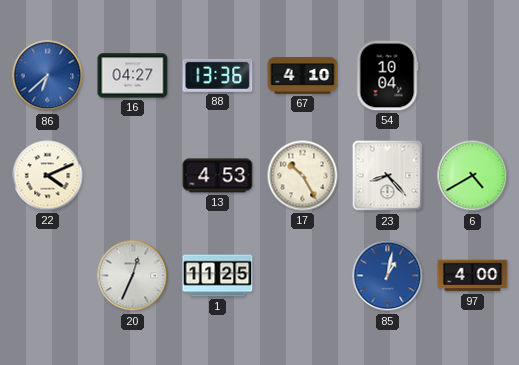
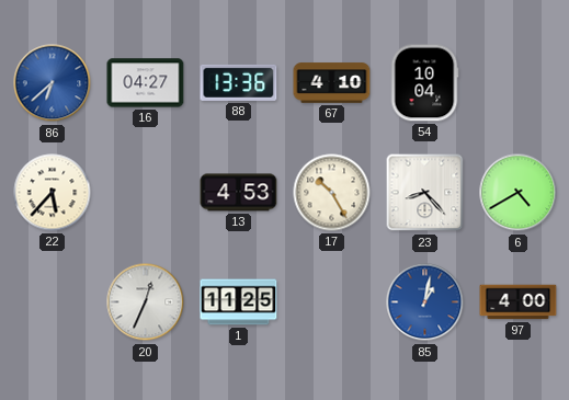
22: 4:11 -> 5:37 (53, 193)
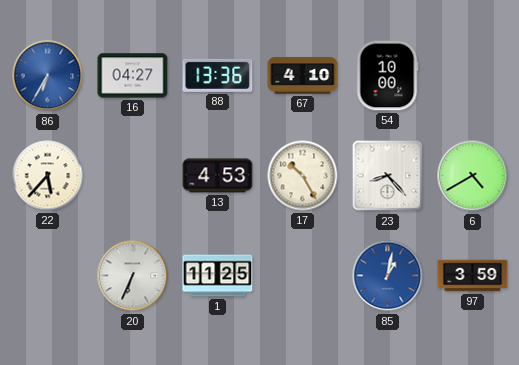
86: 6:38 -> 6:35 (48, 76)
54: 10:04 -> 10:00 (387, 76)
20: 12:34 -> 6:34 (133, 276)
97: 4:00 -> 3:59 (473, 276)
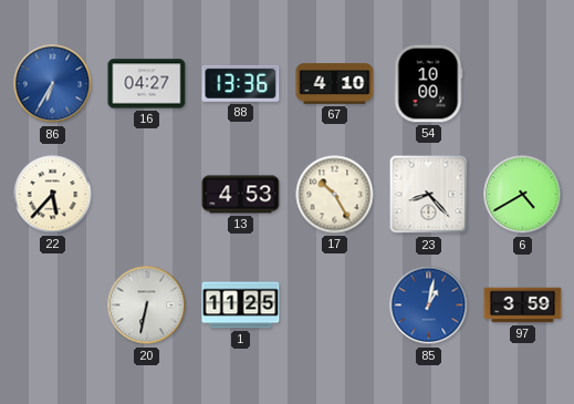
20: 6:34 -> 6:32 (147, 305)
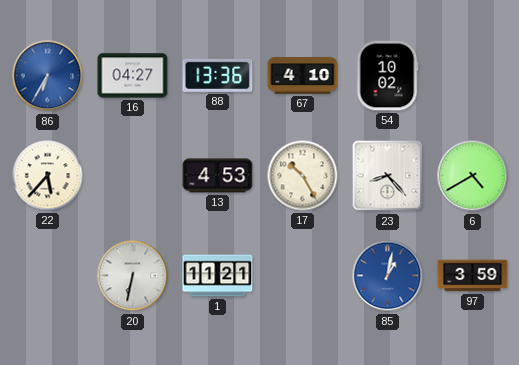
54: 10:00 -> 10:02 (387, 76)
1: 11:25 -> 11:21 (218, 276)
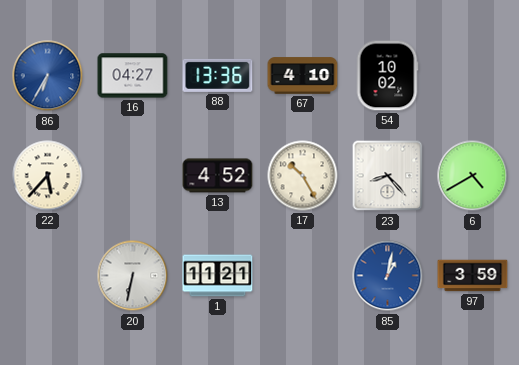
13: 4:53 -> 4:52 (218, 176)
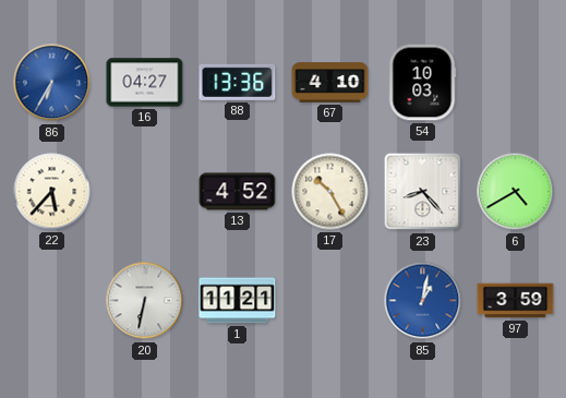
54: 10:02 -> 10:03 (422, 83)
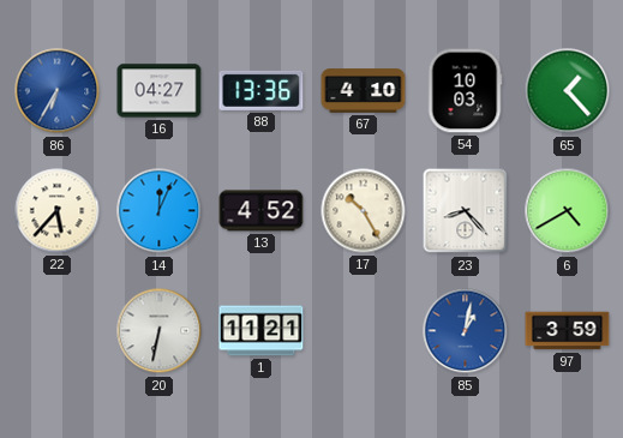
65: none -> 1:23 (568, 91)
14: none -> 12:04 (160, 211)
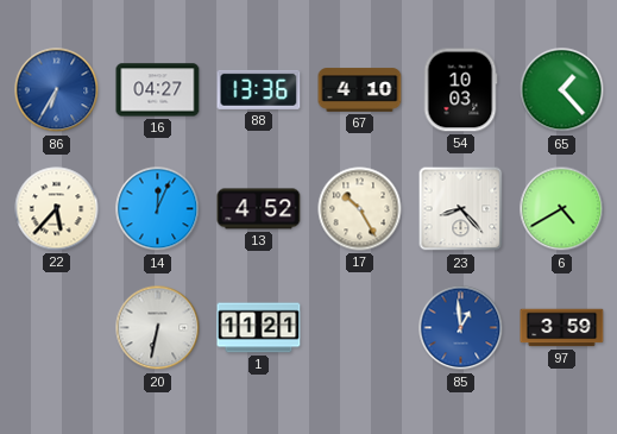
85: 1:02 -> 12:59 (461, 328)
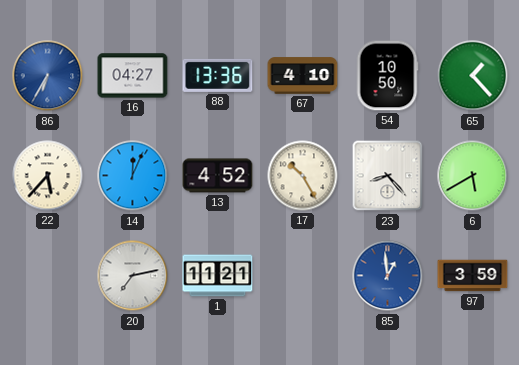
54: 10:03 -> 10:50 (387, 76)
6: 4:40 -> 5:40 (473, 176)
20: 6:32 -> 7:13 (133, 276)
